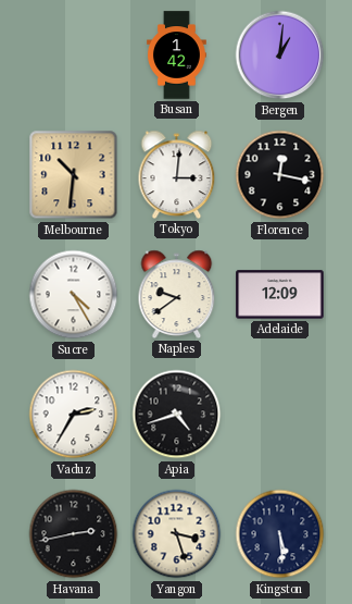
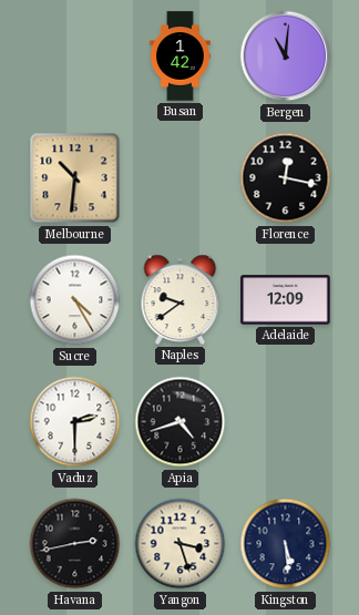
Bergen: 1:01 -> 11:01 (286, 57)
Tokyo: 3:01 -> none (177, 174)
Vaduz: 2:35 -> 2:30 (75, 422)
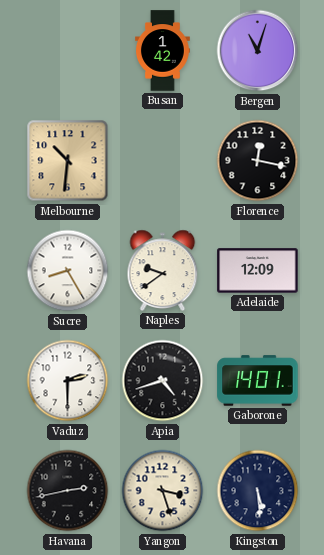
Bergen: 11:01 -> 11:03 (258, 51)
Sucre: 4:25 -> 8:25 (68, 271)
Gaborone: none -> 14:01 (258, 381)
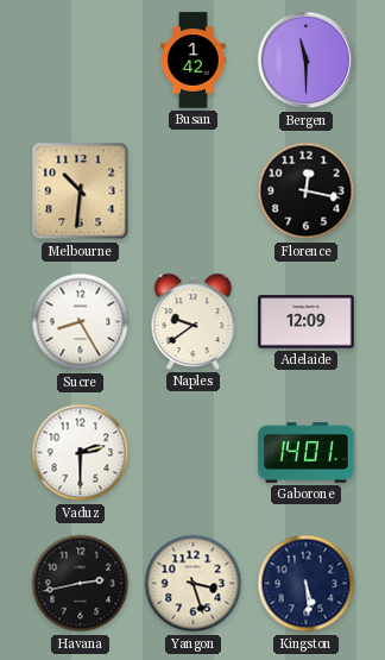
Bergen: 11:03 -> 11:30 (307, 61)
Apia: 4:42 -> none (163, 381)
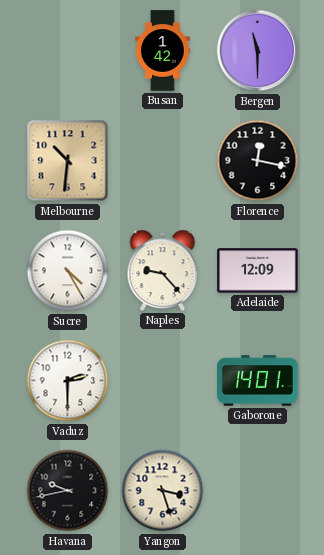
Sucre: 8:25 -> 4:25 (68, 271)
Naples: 9:39 -> 9:23 (163, 270)
Havana: 2:43 -> 9:43 (68, 491)
Kingston: 5:29 -> none (307, 584)
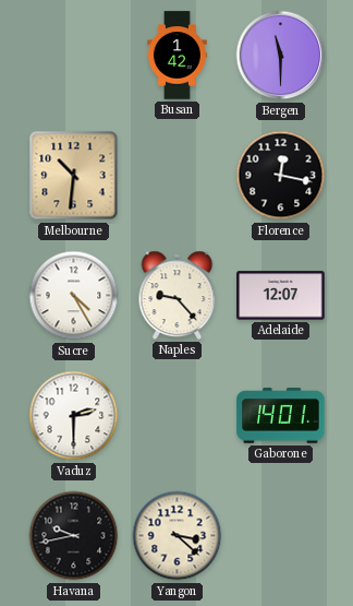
Adelaide: 12:09 -> 12:07 (281, 296)
Yangon: 3:27 -> 3:22 (178, 536)
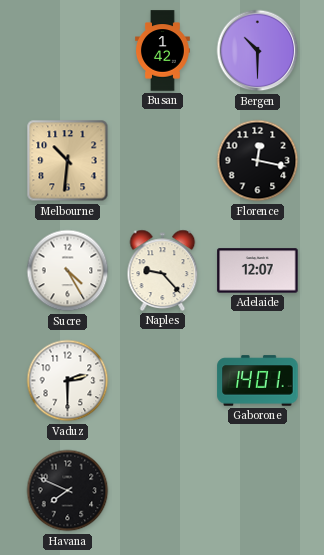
Bergen: 11:30 -> 10:30 (258, 51)
Havana: 9:43 -> 7:49 (68, 491)
Yangon: 3:22 -> none (178, 536)
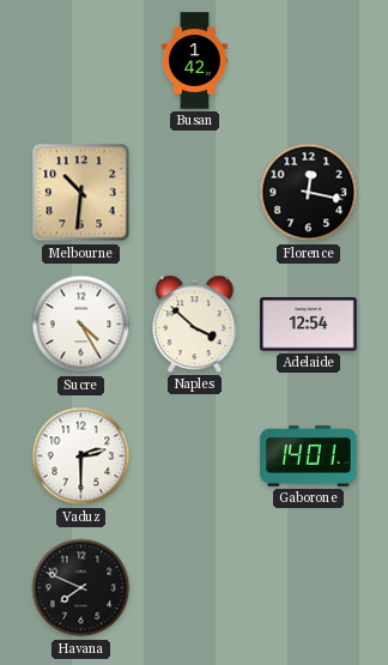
Bergen: 10:30 -> none (258, 51)
Naples: 9:23 -> 3:52 (195, 324)
Adelaide: 12:07 -> 12:54 (309, 325)
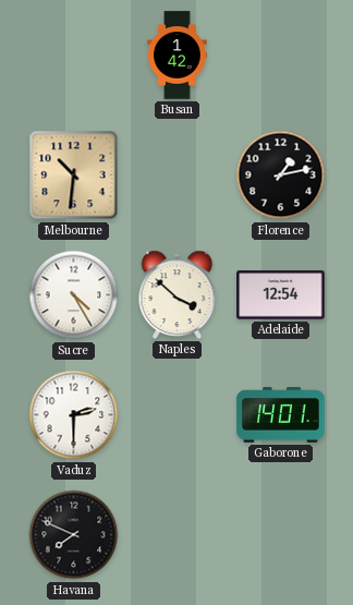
Florence: 12:17 -> 1:13 (281, 176)
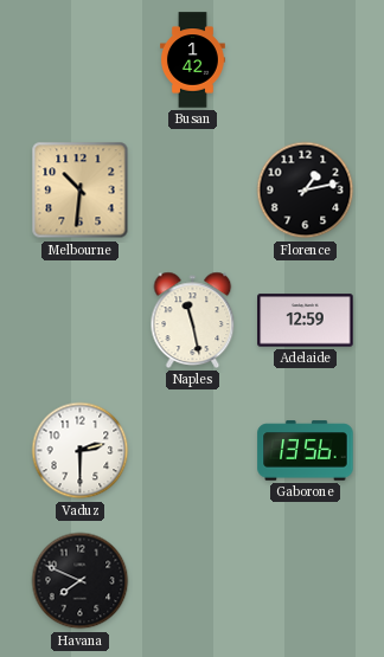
Sucre: 4:25 -> none (74, 295)
Naples: 3:52 -> 11:28 (193, 320)
Adelaide: 12:54 -> 12:59 (306, 321)
Gaborone: 14:01 -> 13:56 (306, 451)
